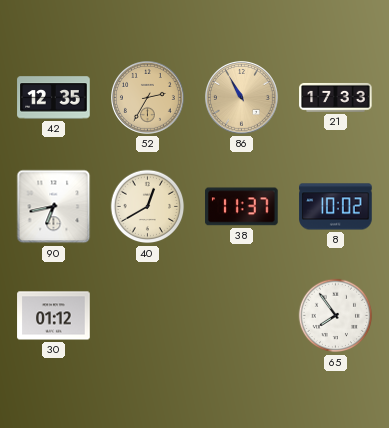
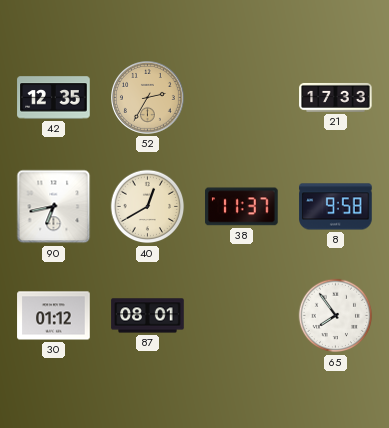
86: 10:55 -> none (242, 98)
8: 10:02 -> 9:58 (336, 207)
87: none -> 08:01 (148, 316)
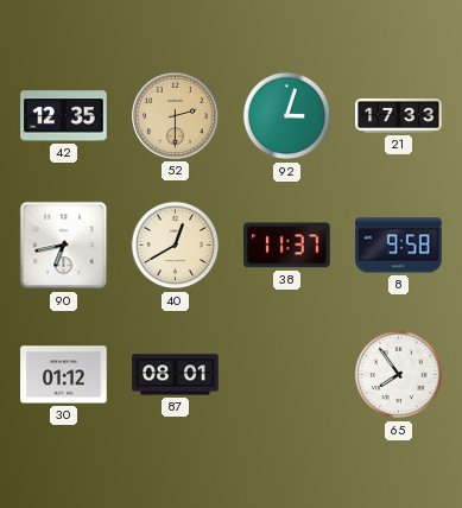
52: 2:35 -> 2:30 (176, 116)
92: none -> 3:03 (287, 116)
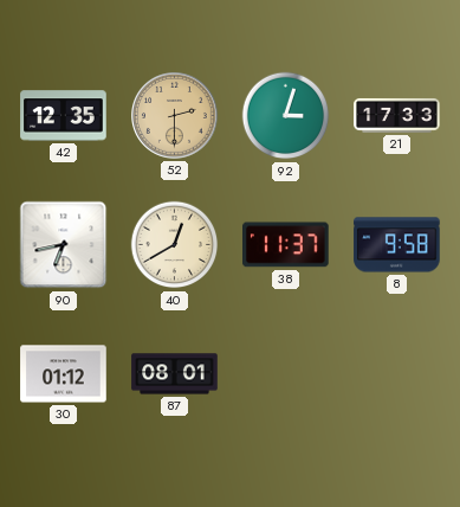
65: 7:54 -> none (399, 375)
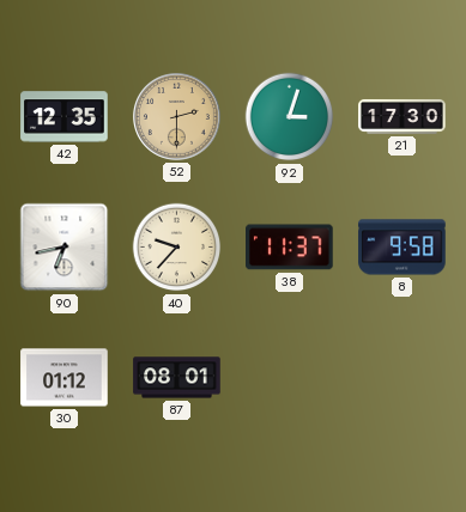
21: 17:33 -> 17:30 (403, 116)
40: 12:40 -> 9:37 (177, 248)
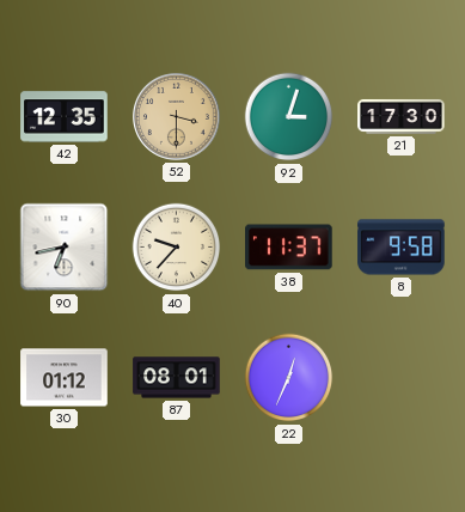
52: 2:30 -> 3:30 (177, 117)
22: none -> 12:34 (289, 378)
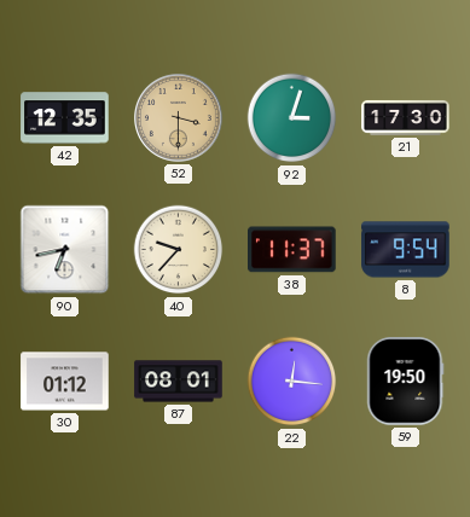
8: 9:58 -> 9:54 (406, 250)
22: 12:34 -> 12:16 (292, 382)
59: none -> 19:50 (406, 382)
